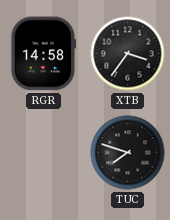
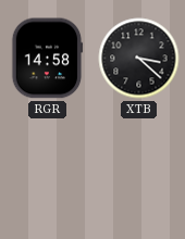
XTB: 3:36 -> 3:22 (139, 59)
TUC: 7:48 -> none (128, 153)
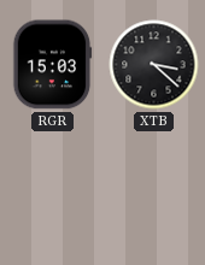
RGR: 14:58 -> 15:03 (52, 65)
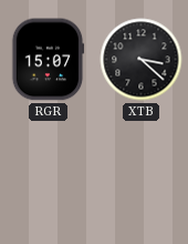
RGR: 15:03 -> 15:07 (48, 60)
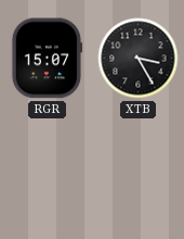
XTB: 3:22 -> 3:25 (139, 59)
